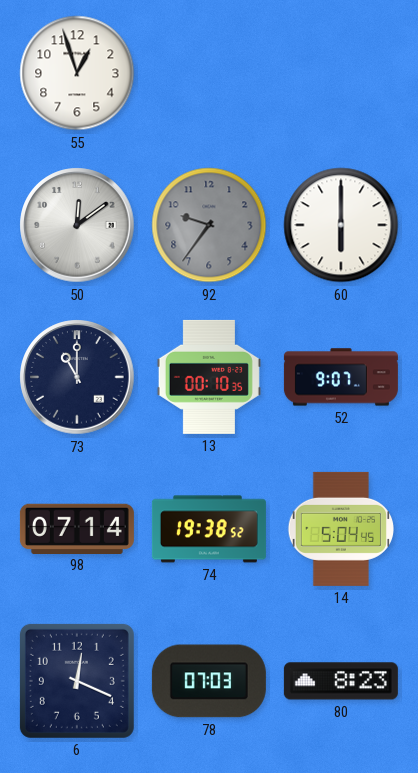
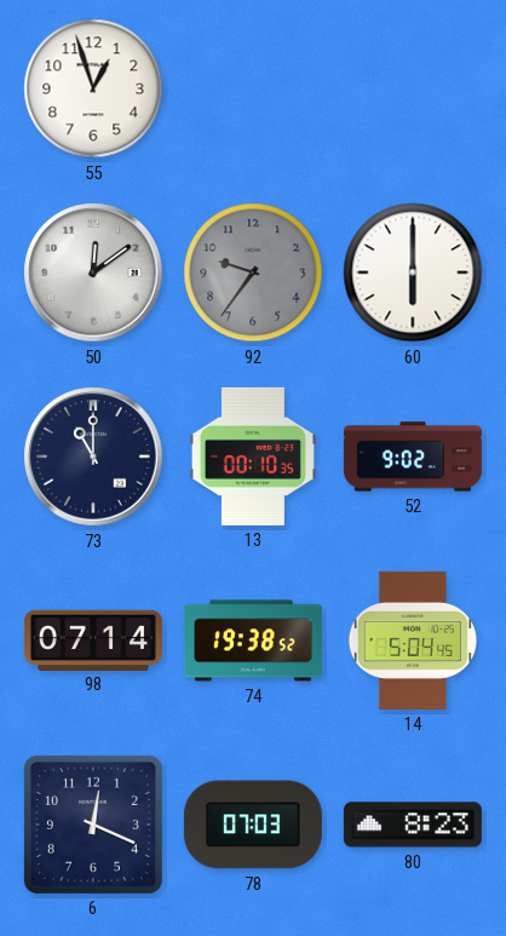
52: 9:07 -> 9:02 (413, 456)
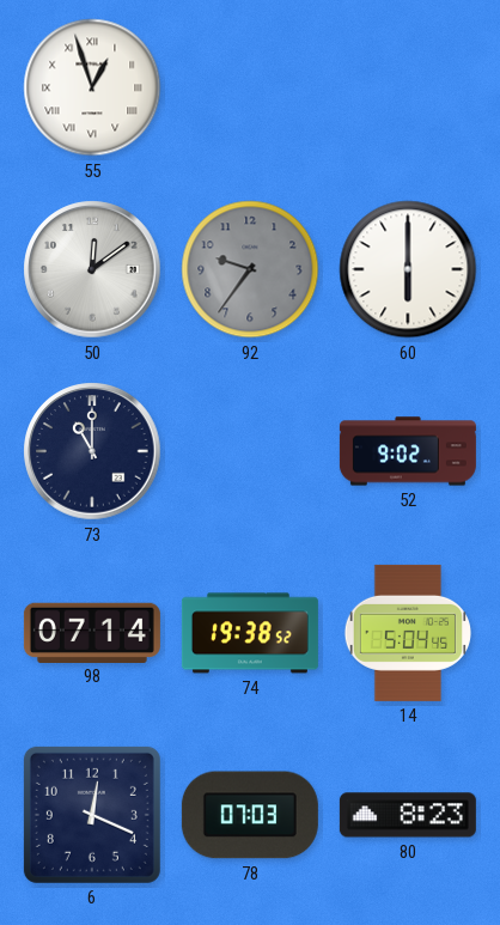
55 numerals: Arabic -> Roman (92, 87)
13: 00:10 -> none (253, 456)
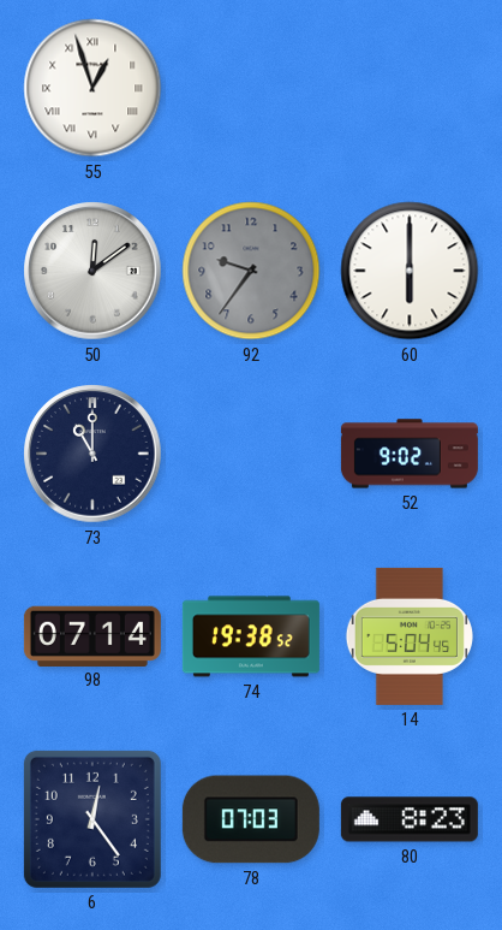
6: 12:19 -> 12:24 (92, 819)
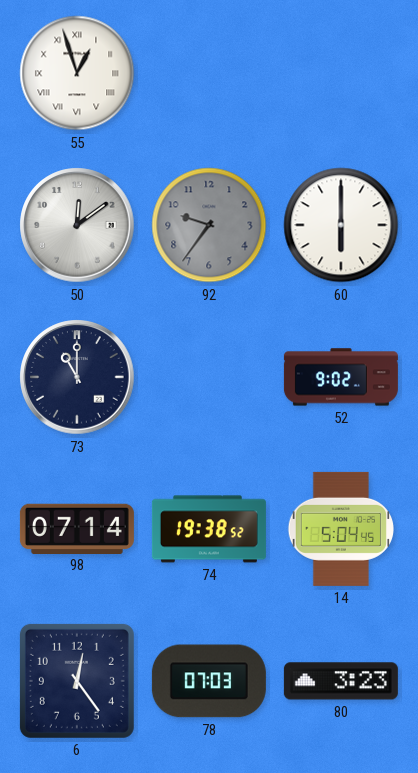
80: 8:23 -> 3:23 (341, 681)
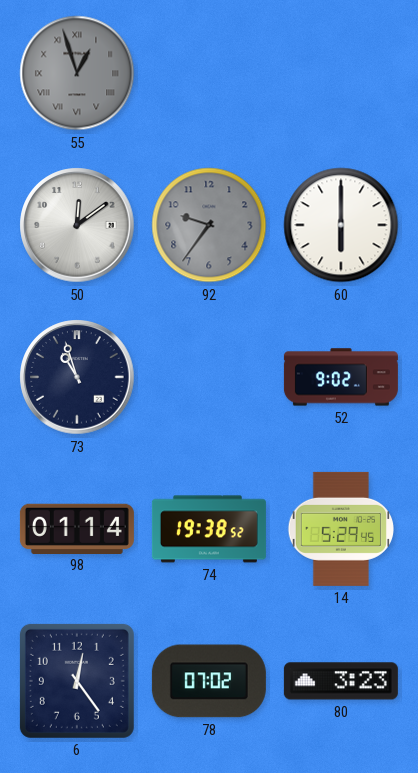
55 dial: white -> grey (77, 73)
73: 11:00 -> 10:57 (77, 377)
98: 07:14 -> 01:14 (77, 528)
14: 5:04 -> 5:29 (340, 529)
78: 07:03 -> 07:02 (209, 681)
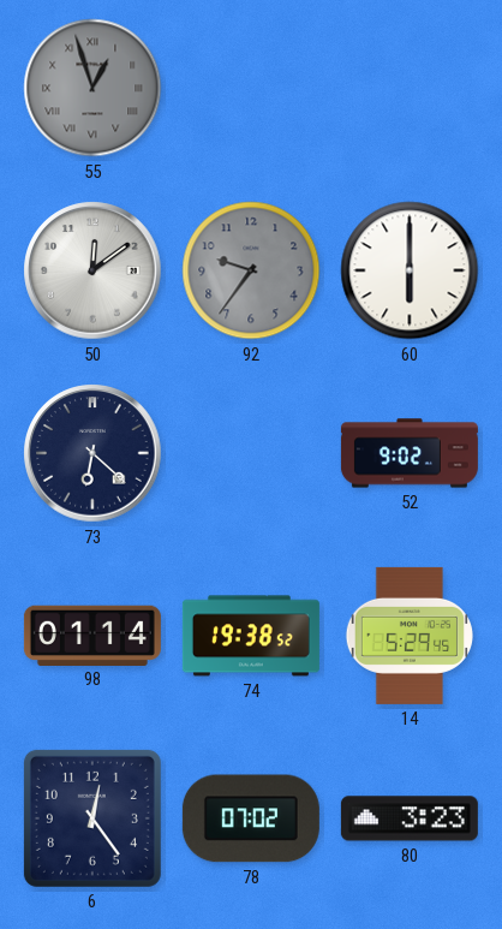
73: 10:57 -> 6:22 (92, 453)
